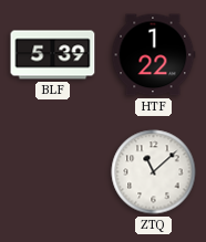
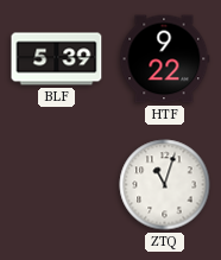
HTF: 1:22 -> 9:22 (164, 59)
ZTQ: 11:08 -> 11:03 (165, 185)
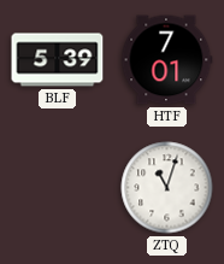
HTF: 9:22 -> 7:01 (166, 60)
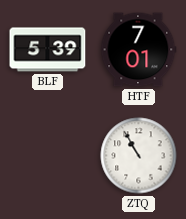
ZTQ: 11:03 -> 10:55 (139, 156)
